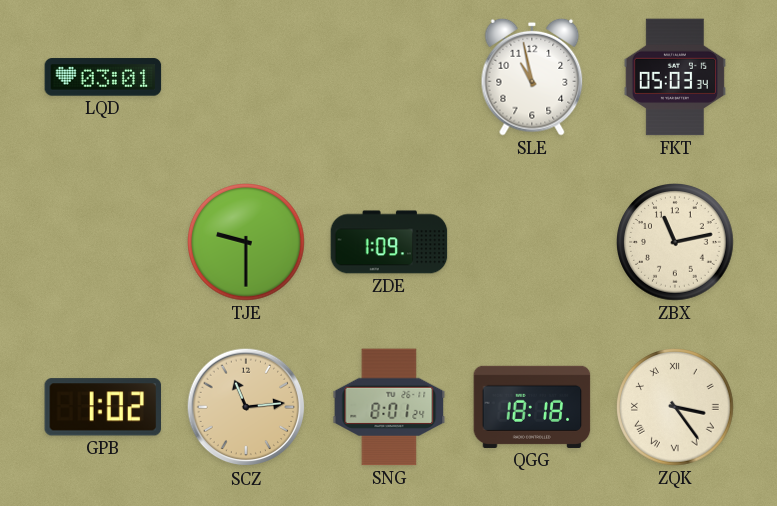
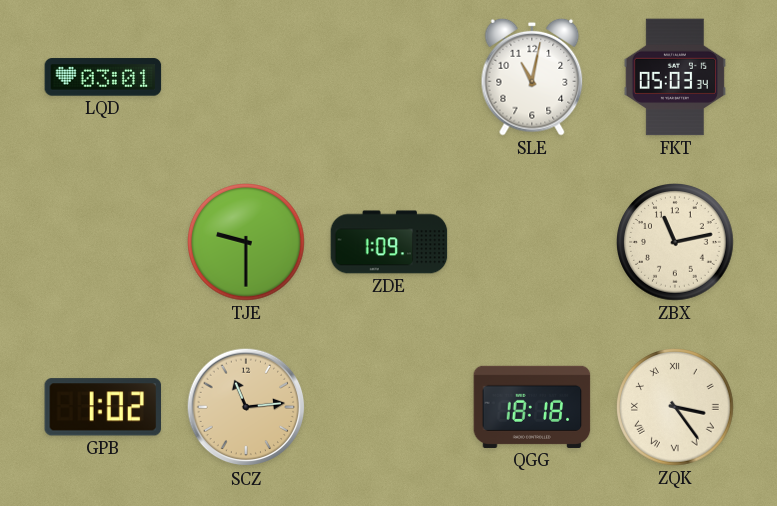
SLE: 10:58 -> 11:02 (532, 77)
SNG: 8:01 -> none (389, 407)
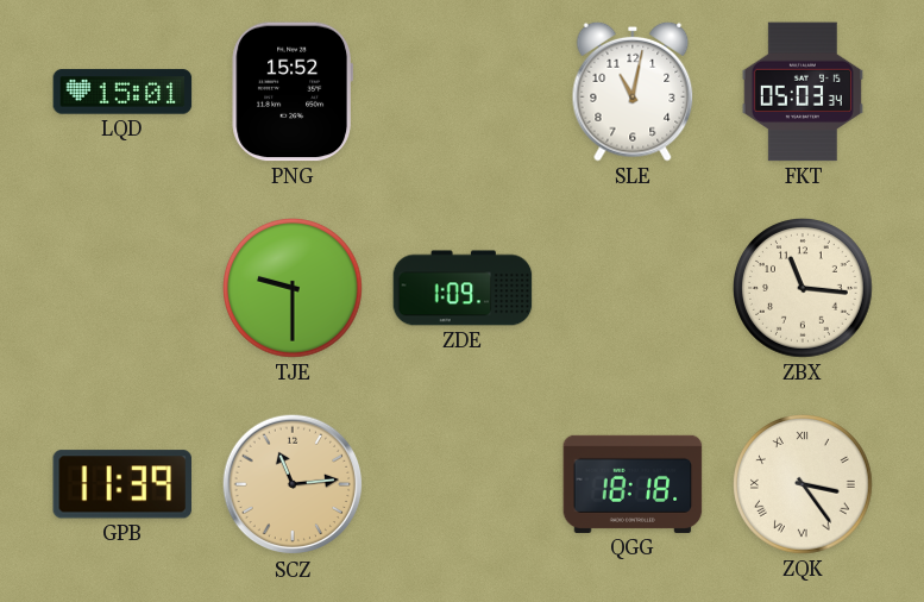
LQD: 03:01 -> 15:01 (122, 92)
PNG: none -> 15:52 (291, 92)
ZBX: 11:13 -> 11:16 (803, 288)
GPB: 1:02 -> 11:39 (122, 484)
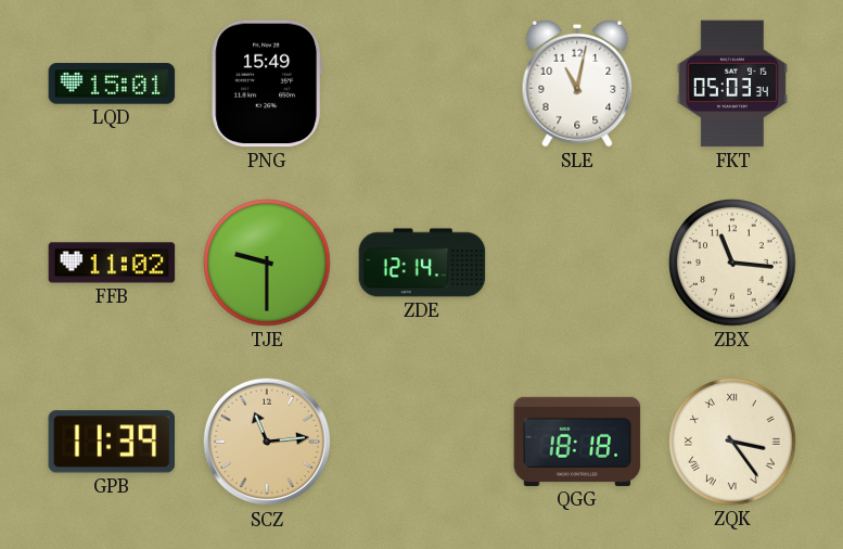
PNG: 15:52 -> 15:49 (266, 84)
FFB: none -> 11:02 (112, 263)
ZDE: 1:09 -> 12:14 (422, 263)
